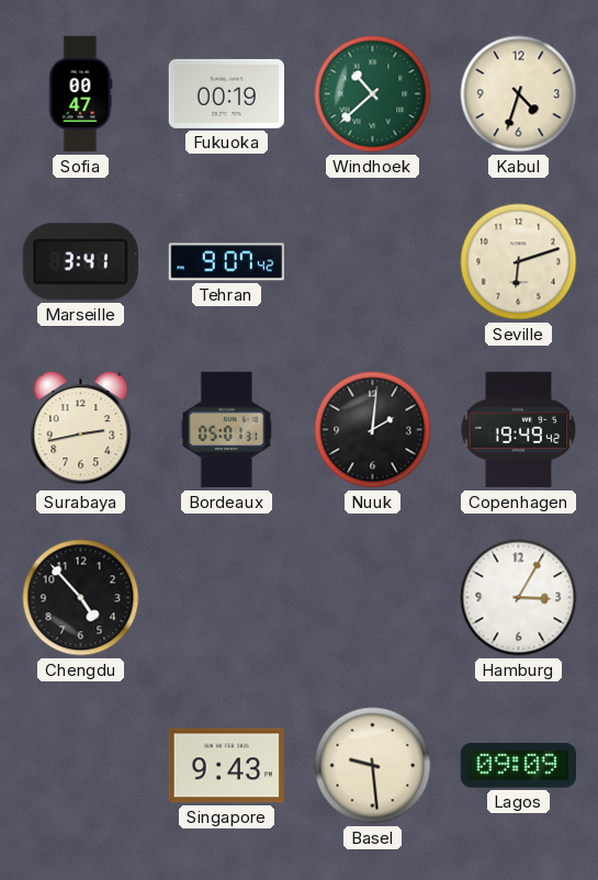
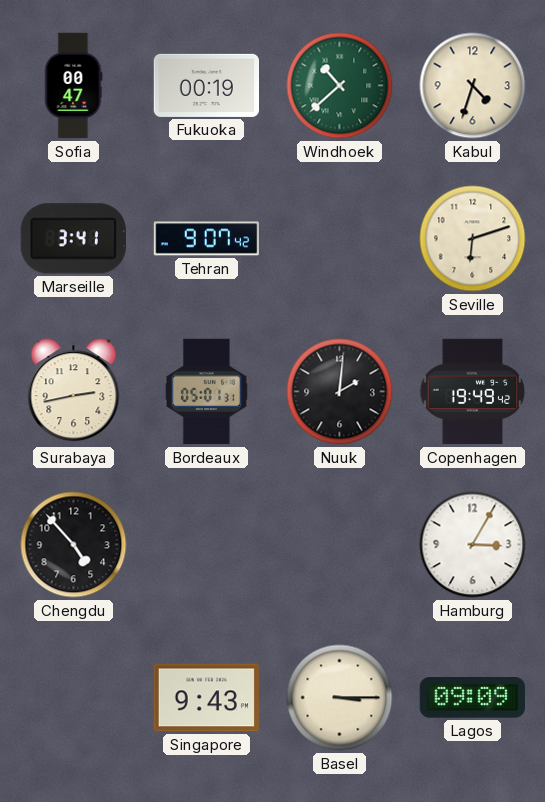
Basel: 9:29 -> 3:15 (340, 698)
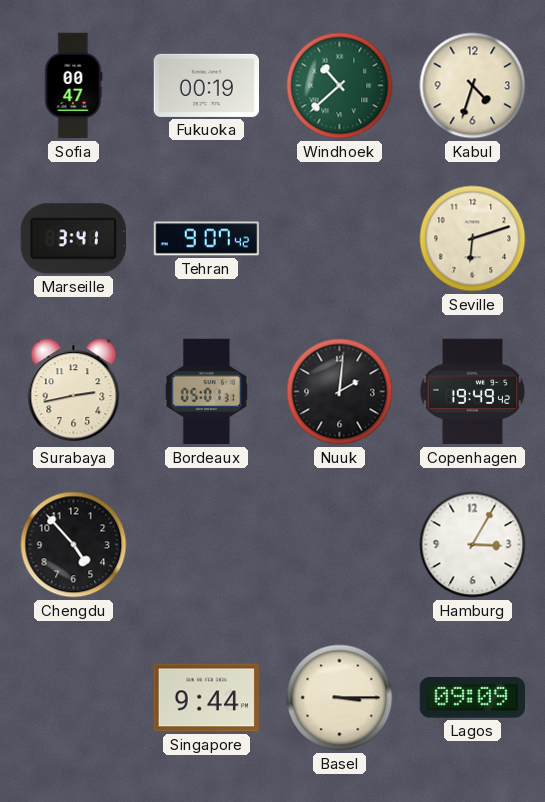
Singapore: 9:43 -> 9:44 (206, 698)
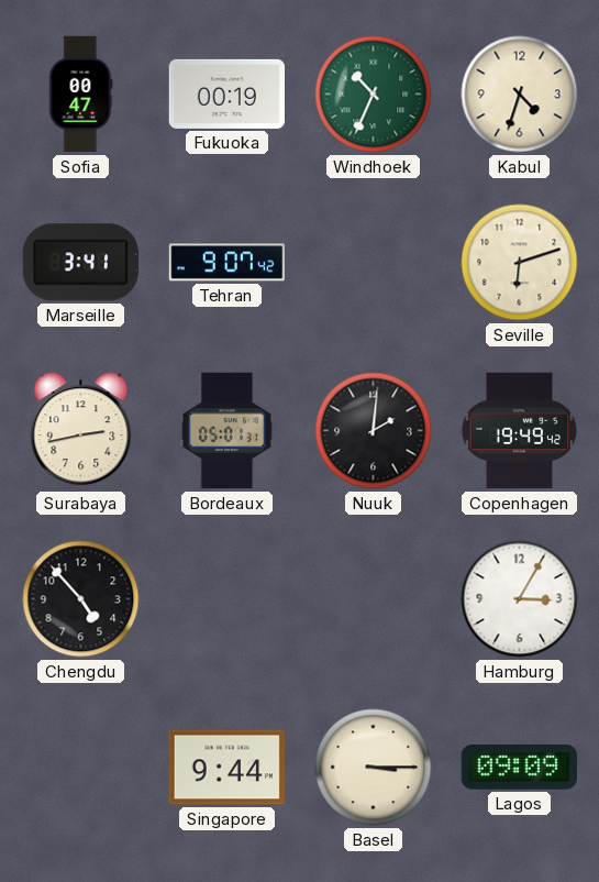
Windhoek: 10:38 -> 10:34 (374, 95)
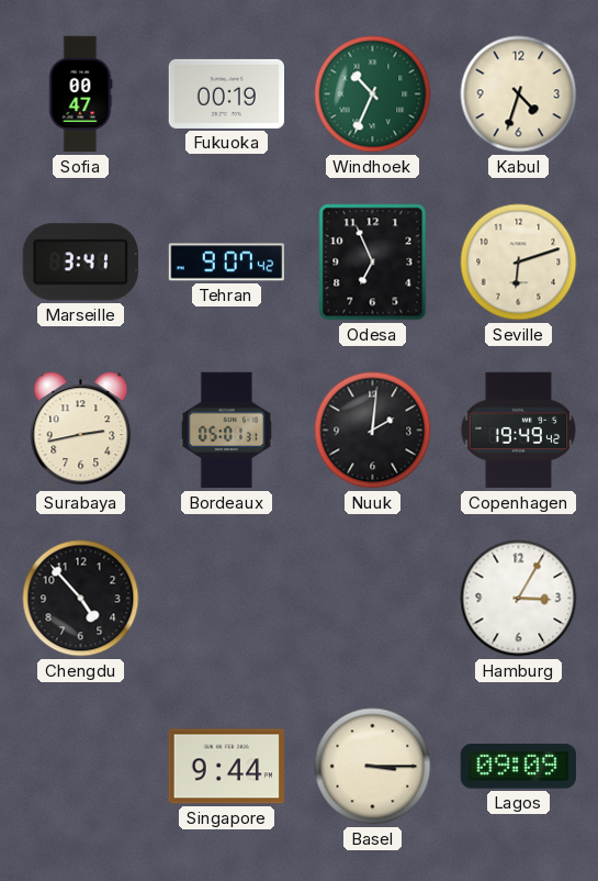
Odesa: none -> 6:56 (373, 263)
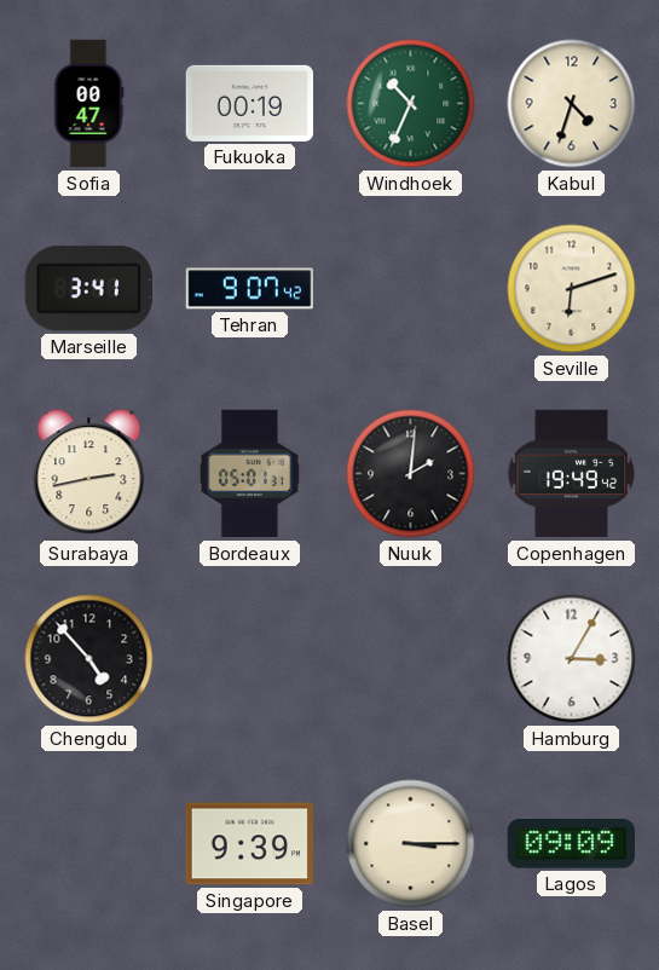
Odesa: 6:56 -> none (373, 263)
Singapore: 9:44 -> 9:39 (249, 844)
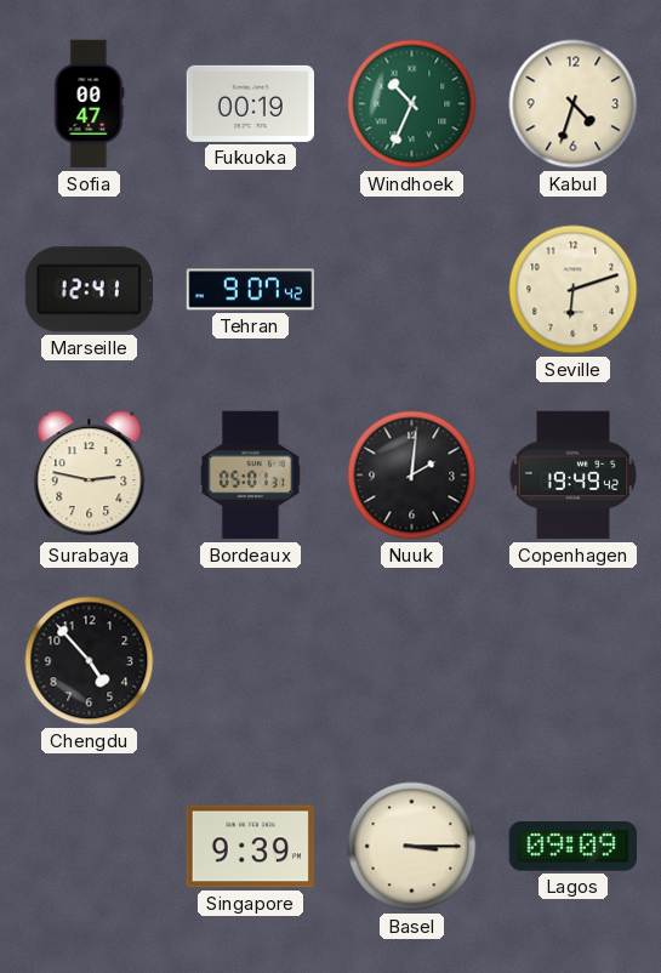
Marseille: 3:41 -> 12:41 (89, 290)
Surabaya: 2:43 -> 2:47 (90, 476)
Hamburg: 3:05 -> none (572, 659)
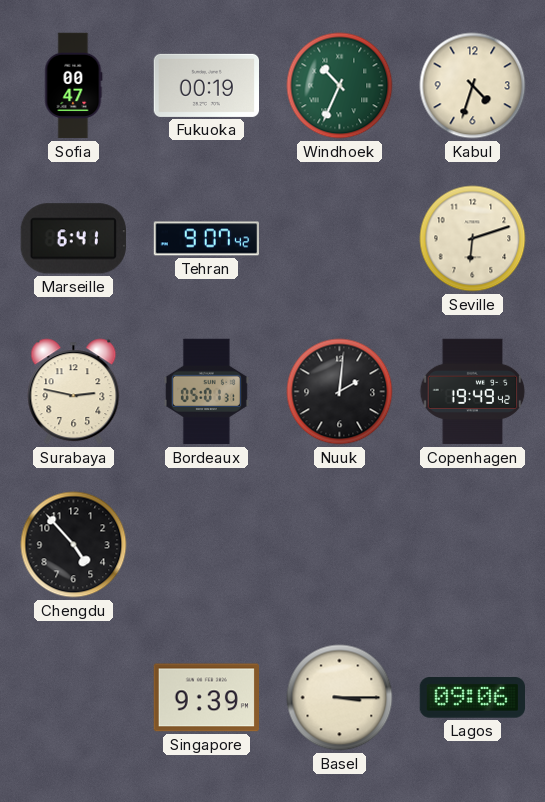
Marseille: 12:41 -> 6:41 (73, 239)
Lagos: 09:09 -> 09:06 (472, 698)
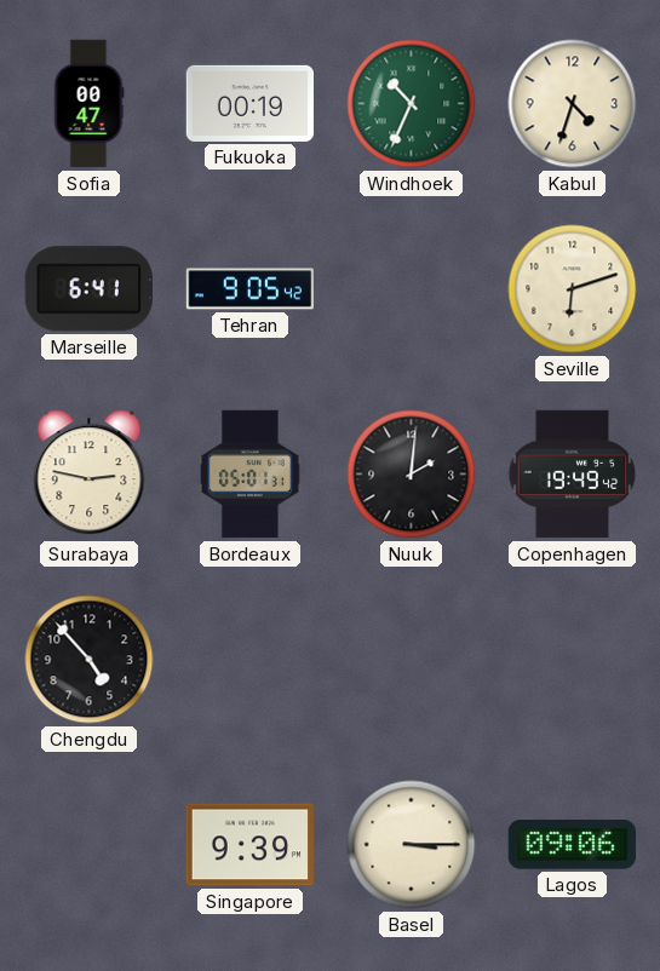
Tehran: 9:07 -> 9:05 (249, 289)
